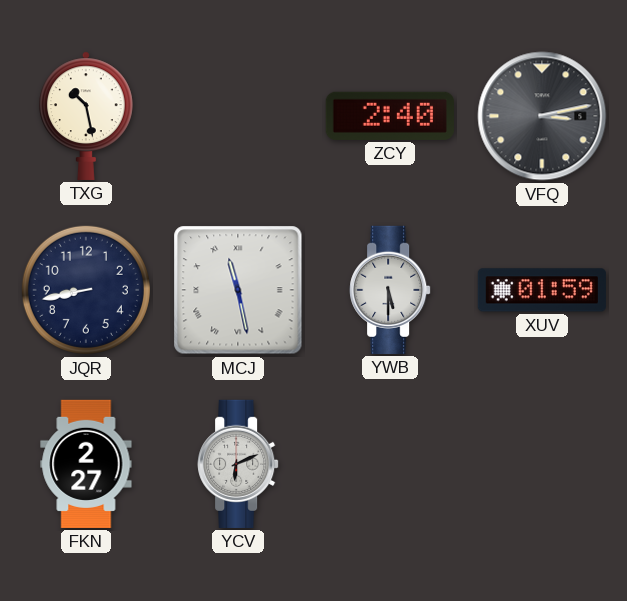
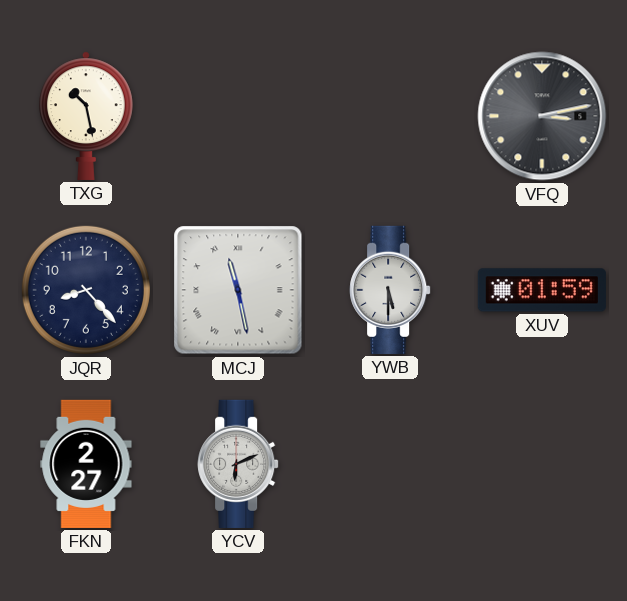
ZCY: 2:40 -> none (390, 116)
JQR: 8:43 -> 8:23 (86, 290)
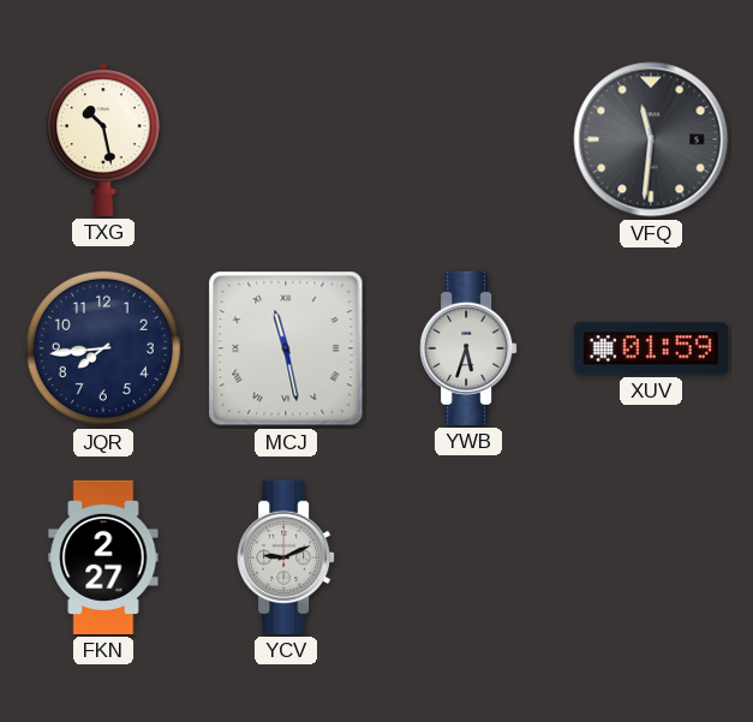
VFQ: 3:13 -> 11:31 (651, 139)
JQR: 8:23 -> 7:44 (103, 348)
YWB: 5:30 -> 5:33 (468, 348)
YCV: 6:11 -> 9:11 (286, 557)
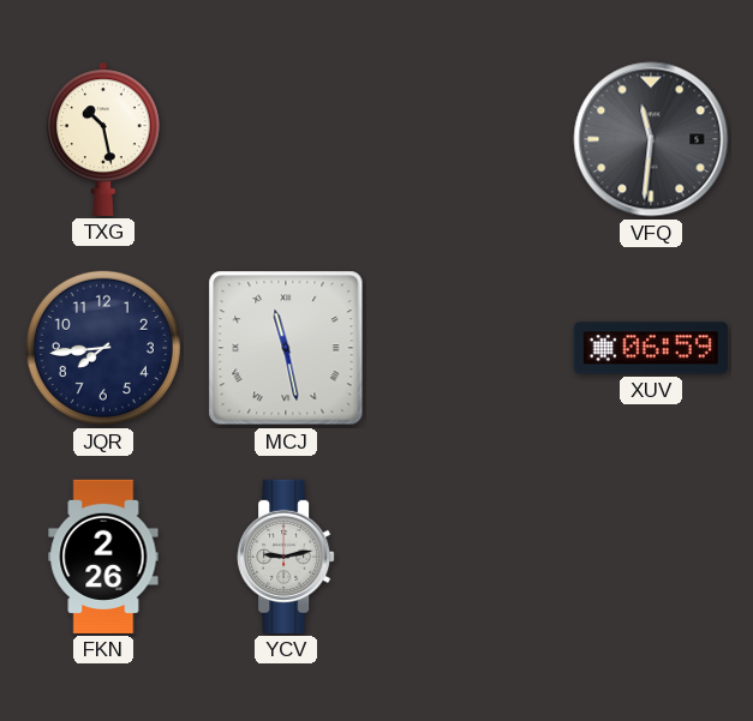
YWB: 5:33 -> none (468, 348)
XUV: 01:59 -> 06:59 (651, 348)
FKN: 2:27 -> 2:26 (103, 557)
YCV: 9:11 -> 9:13 (286, 557)
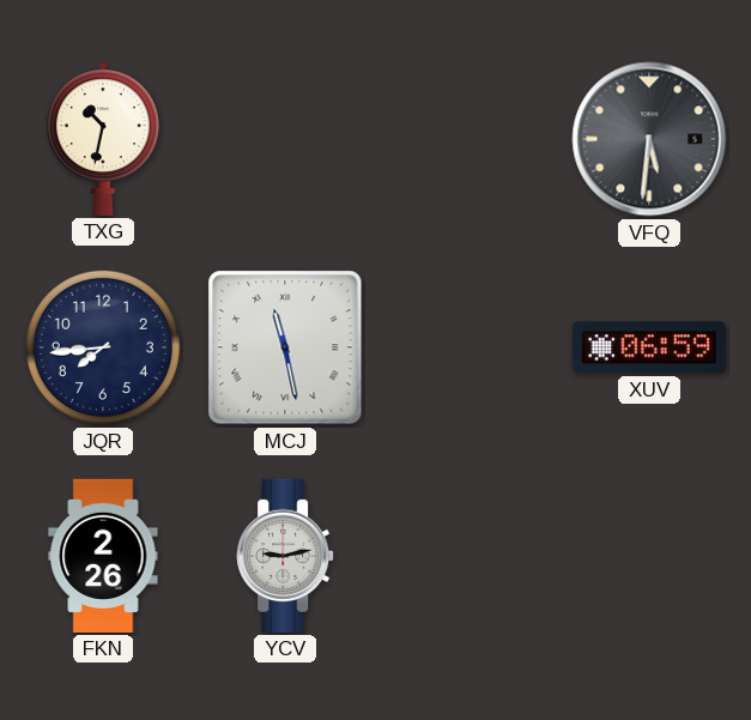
TXG: 10:28 -> 10:32 (103, 139)
VFQ: 11:31 -> 5:31 (649, 139)
